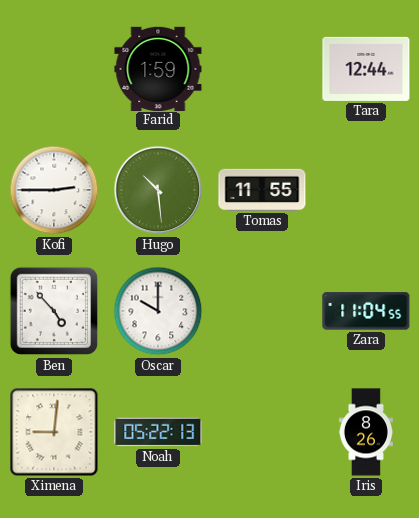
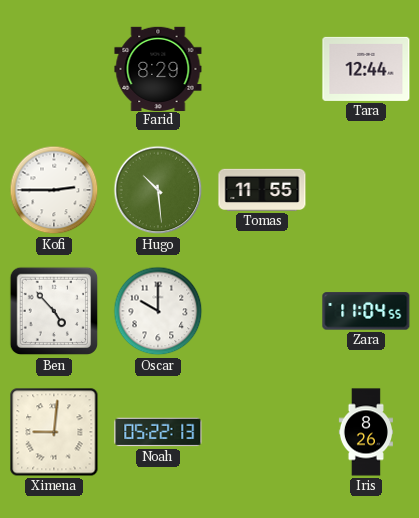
Farid: 1:59 -> 8:29 (158, 68)
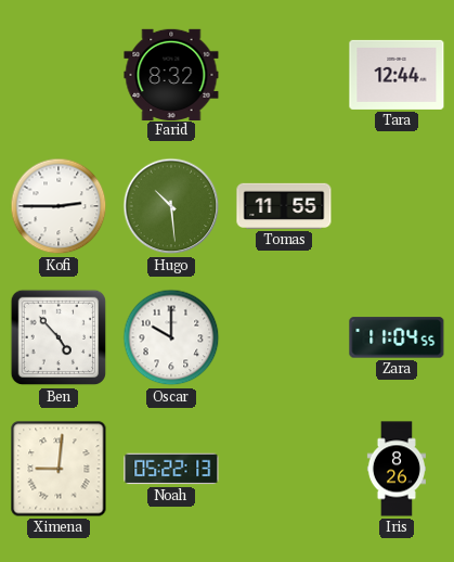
Farid: 8:29 -> 8:32 (171, 74)
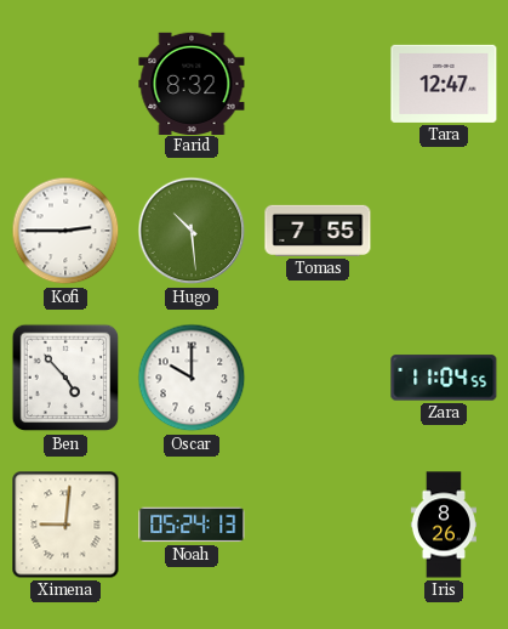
Tara: 12:44 -> 12:47 (444, 84)
Tomas: 11:55 -> 7:55 (318, 231)
Noah: 05:22 -> 05:24 (192, 525)
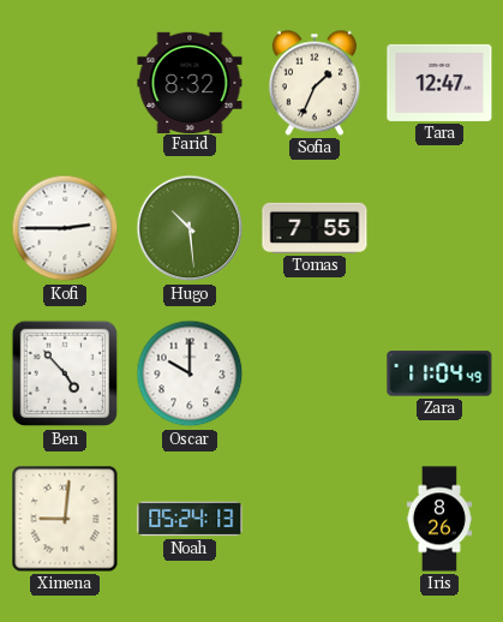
Sofia: none -> 1:34 (315, 83)
Zara: 11:04:55 -> 11:04:49 (439, 373)
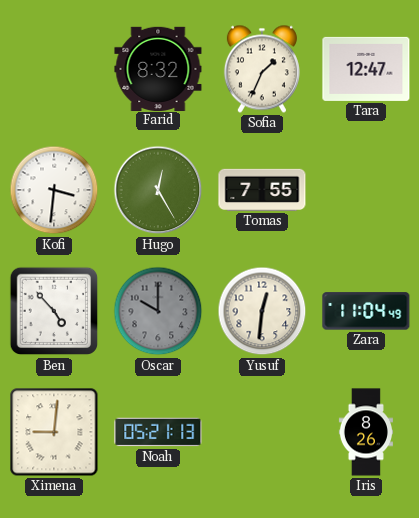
Kofi: 2:45 -> 3:31 (54, 190)
Hugo: 10:29 -> 12:25 (158, 190)
Oscar dial: white -> grey (158, 311)
Yusuf: none -> 12:31 (262, 311)
Noah: 05:24 -> 05:21 (158, 432)
